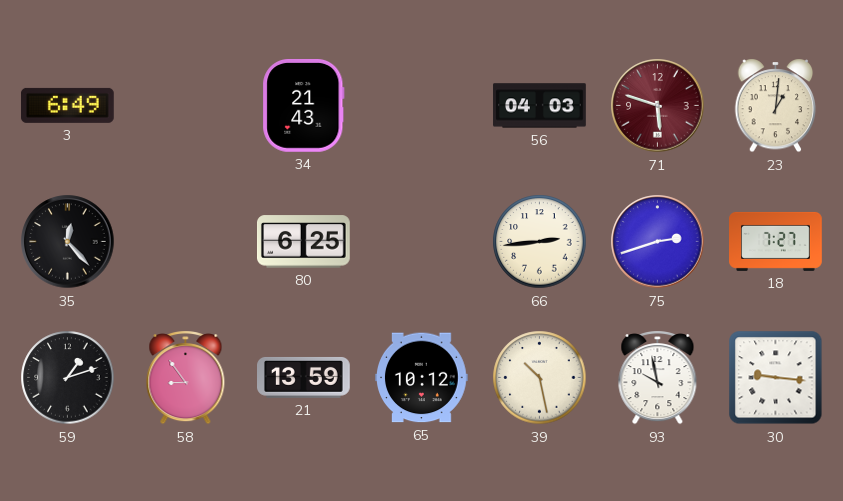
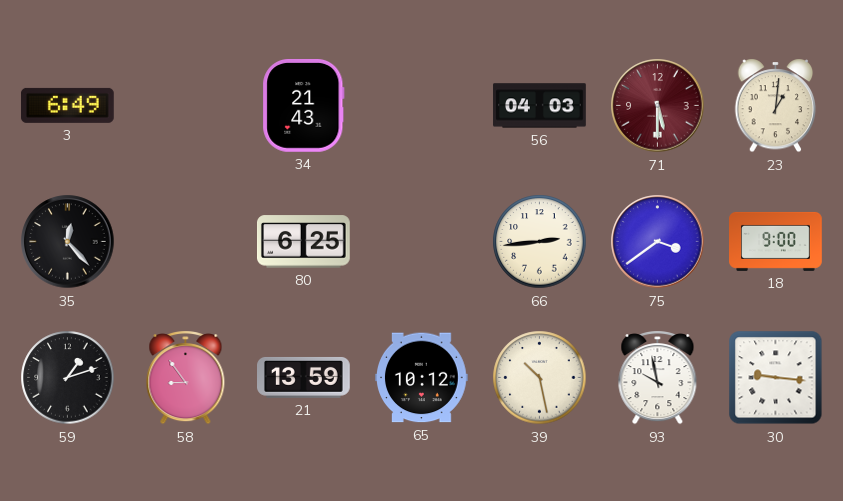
71: 5:48 -> 5:30 (658, 106)
75: 2:42 -> 3:39 (658, 242)
18: 7:27 -> 9:00 (776, 241)
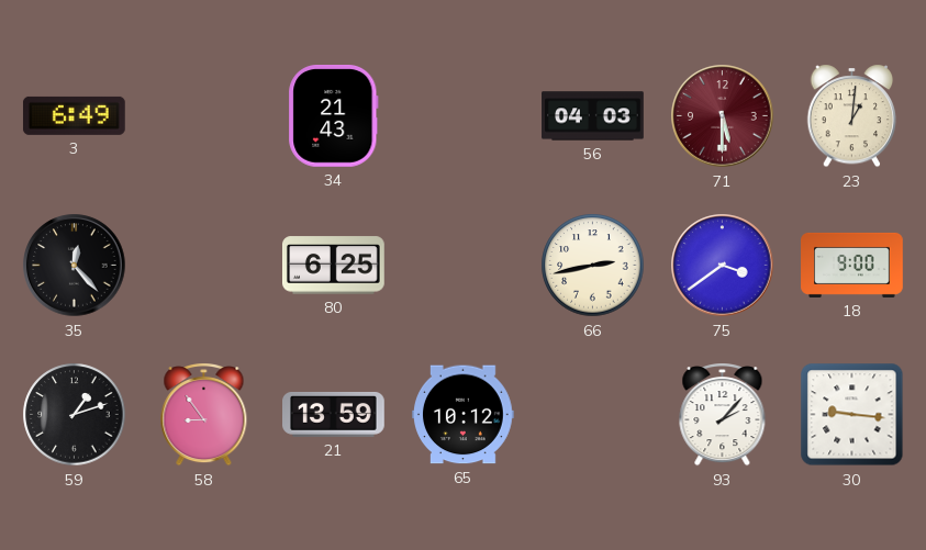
66: 2:44 -> 2:43 (593, 266)
39: 10:28 -> none (540, 378)
93: 9:58 -> 2:07 (723, 415)
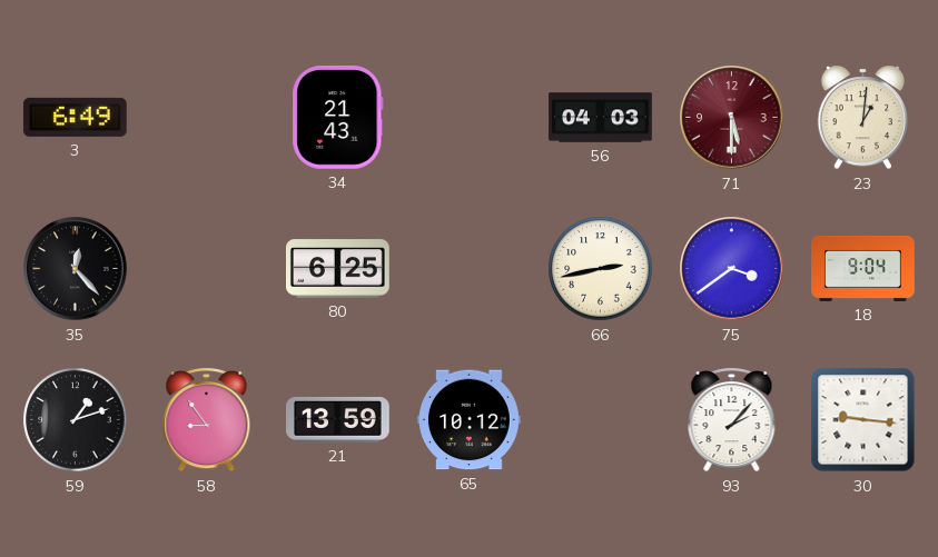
18: 9:00 -> 9:04 (863, 268)
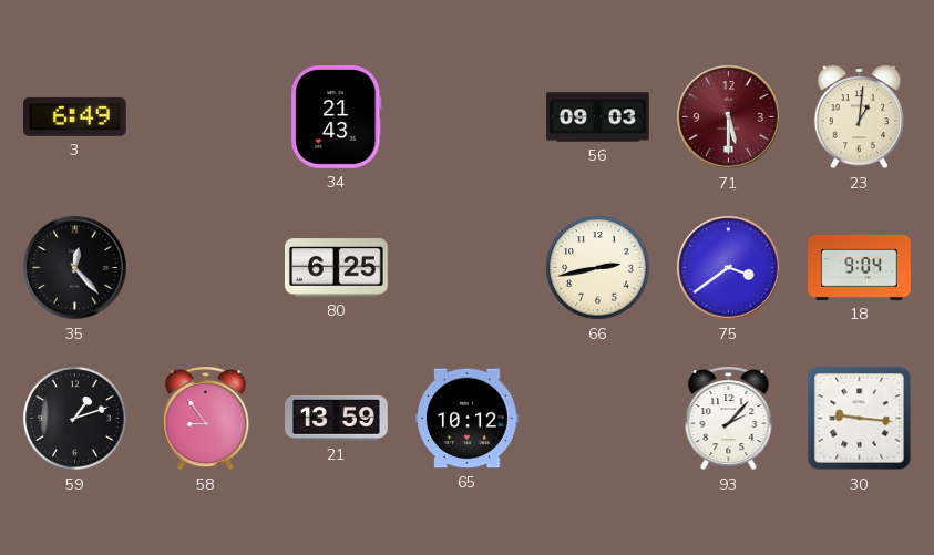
56: 04:03 -> 09:03 (598, 117)
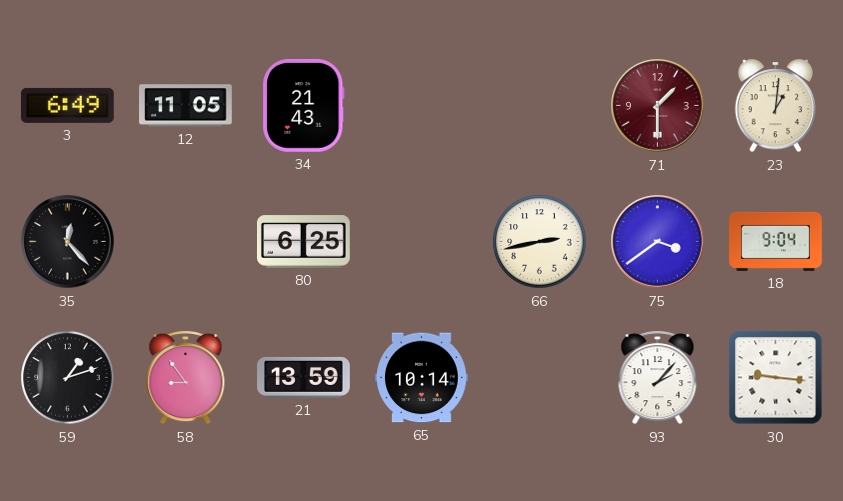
12: none -> 11:05 (186, 106)
56: 09:03 -> none (598, 117)
71: 5:30 -> 1:30 (658, 106)
65: 10:12 -> 10:14 (422, 378)
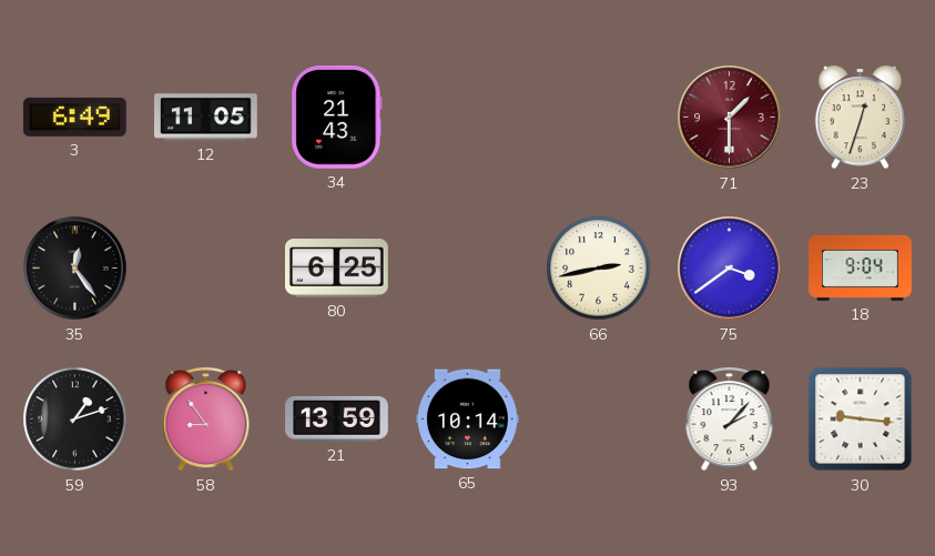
23: 1:01 -> 12:33 (861, 118)
35: 12:23 -> 12:24 (75, 269)
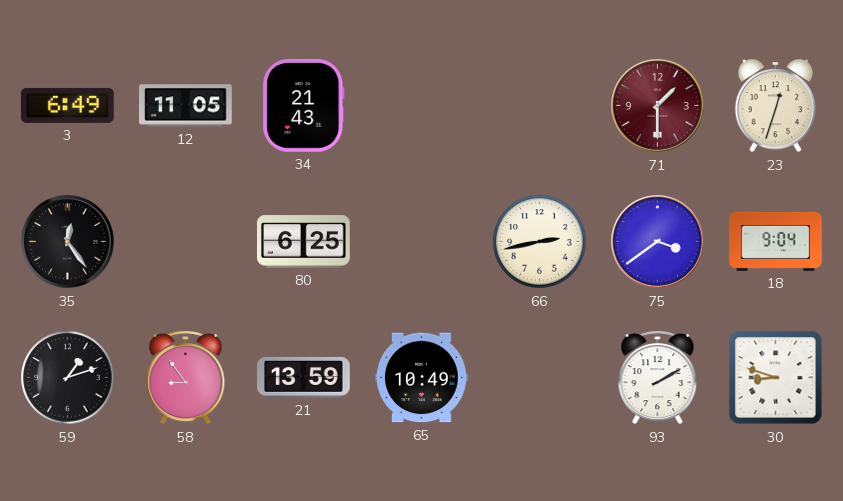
65: 10:14 -> 10:49 (422, 378)
93: 2:07 -> 2:10 (658, 378)
30: 9:16 -> 8:48 (776, 378)
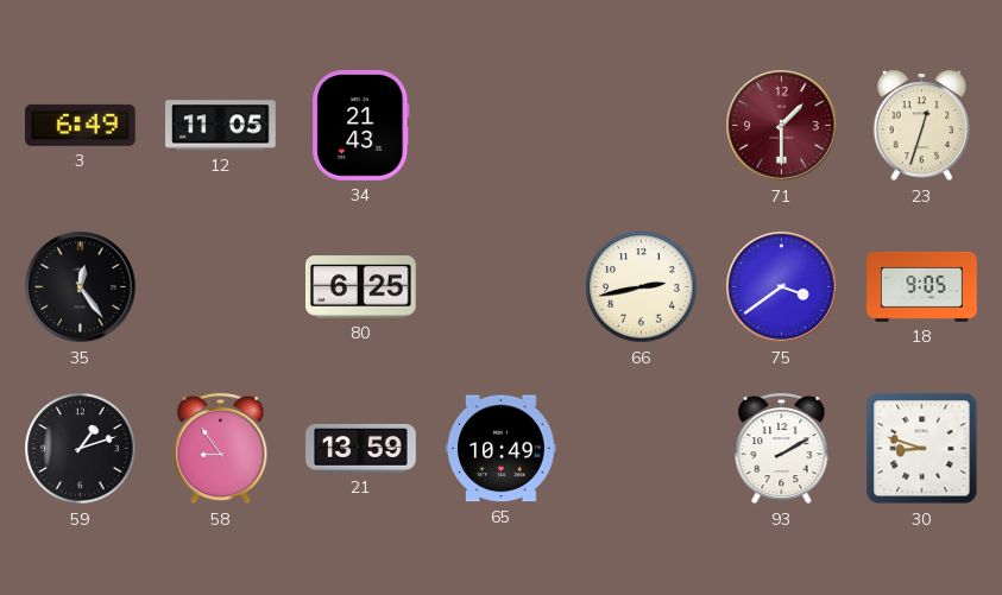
18: 9:04 -> 9:05 (922, 286)
